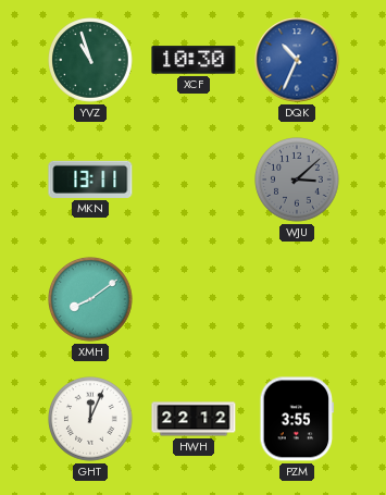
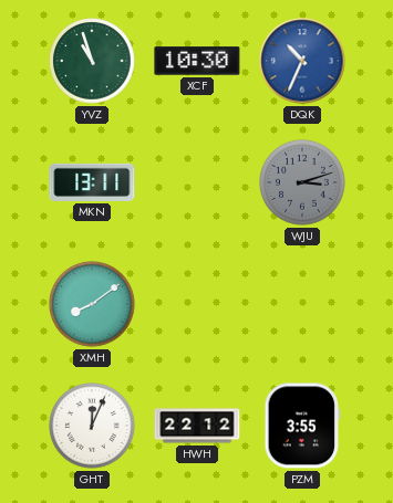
WJU: 3:08 -> 3:12 (302, 182)
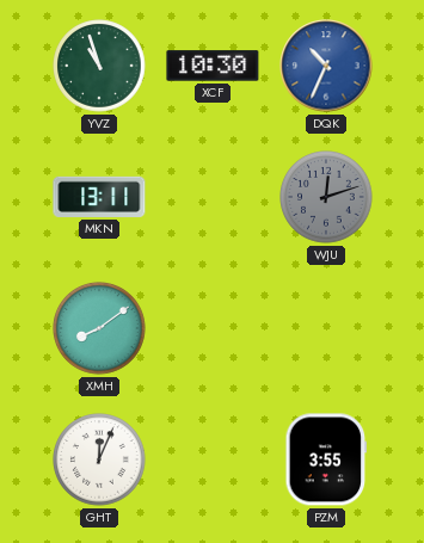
WJU: 3:12 -> 12:12 (326, 197)
HWH: 22:12 -> none (197, 426)
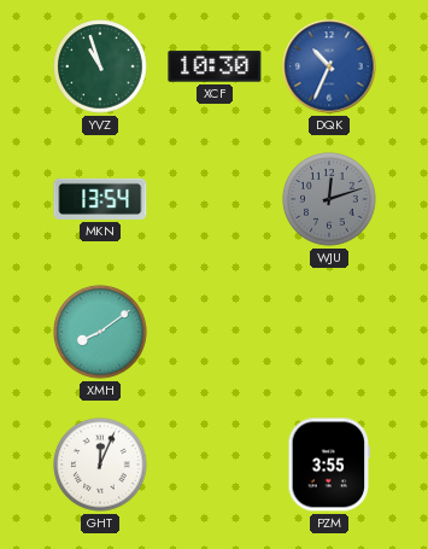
MKN: 13:11 -> 13:54 (100, 199)
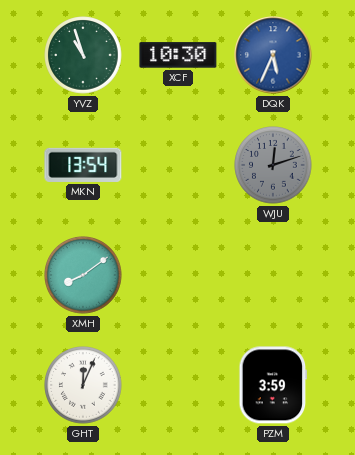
DQK: 10:34 -> 5:34 (273, 55)
PZM: 3:55 -> 3:59 (273, 385)
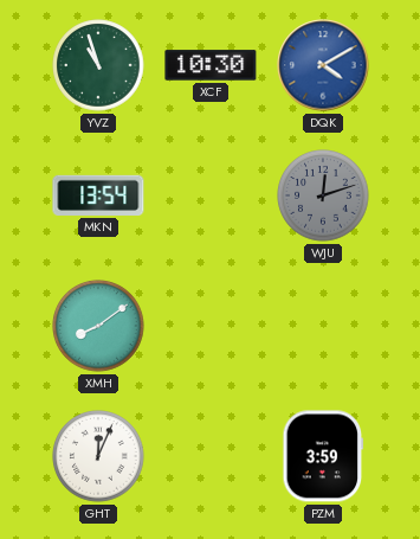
DQK: 5:34 -> 4:10 (323, 65)
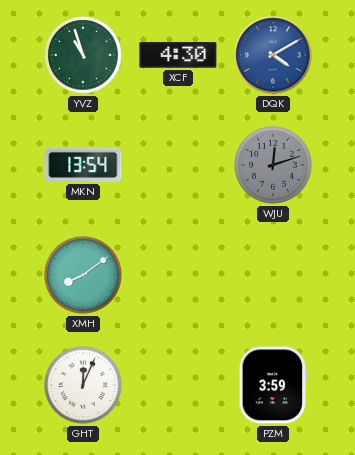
XCF: 10:30 -> 4:30 (178, 55)
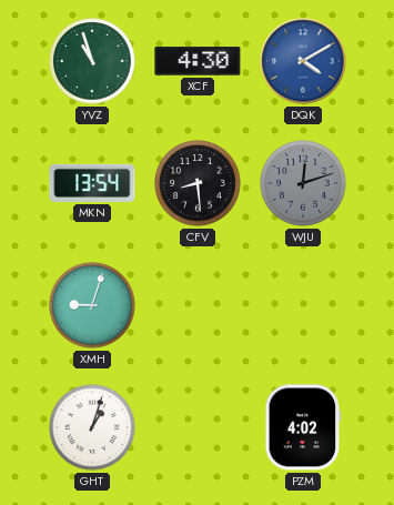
CFV: none -> 8:29 (198, 183)
XMH: 8:09 -> 9:03 (92, 305)
GHT: 12:04 -> 1:03 (92, 427)
PZM: 3:59 -> 4:02 (303, 427)
